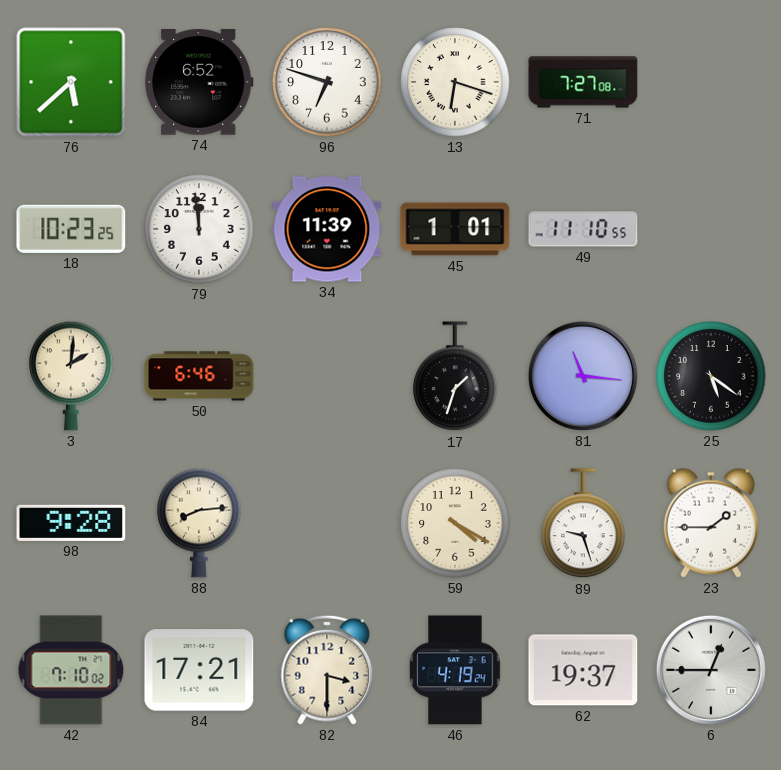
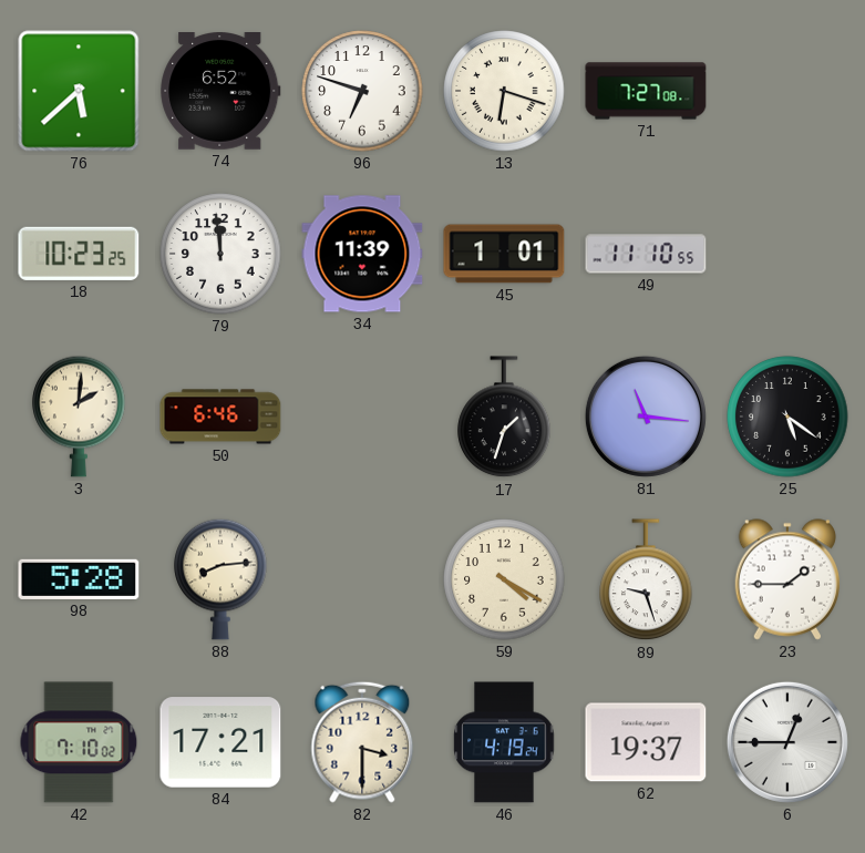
98: 9:28 -> 5:28 (79, 579)
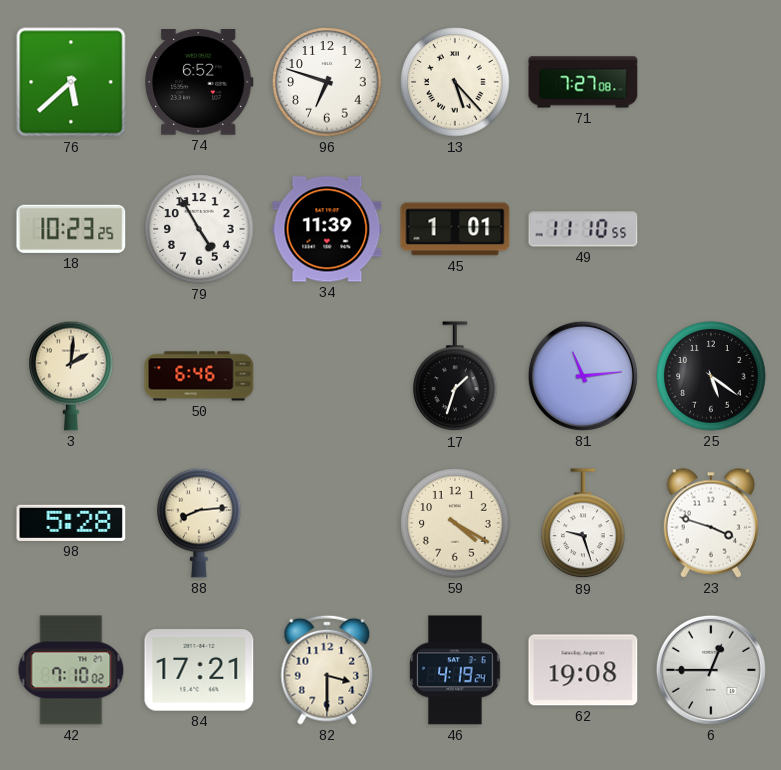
13: 6:18 -> 5:23 (455, 82)
79: 11:59 -> 4:55 (199, 229)
81: 11:16 -> 11:14 (583, 376)
23: 1:45 -> 3:48 (711, 523)
62: 19:37 -> 19:08 (583, 670)
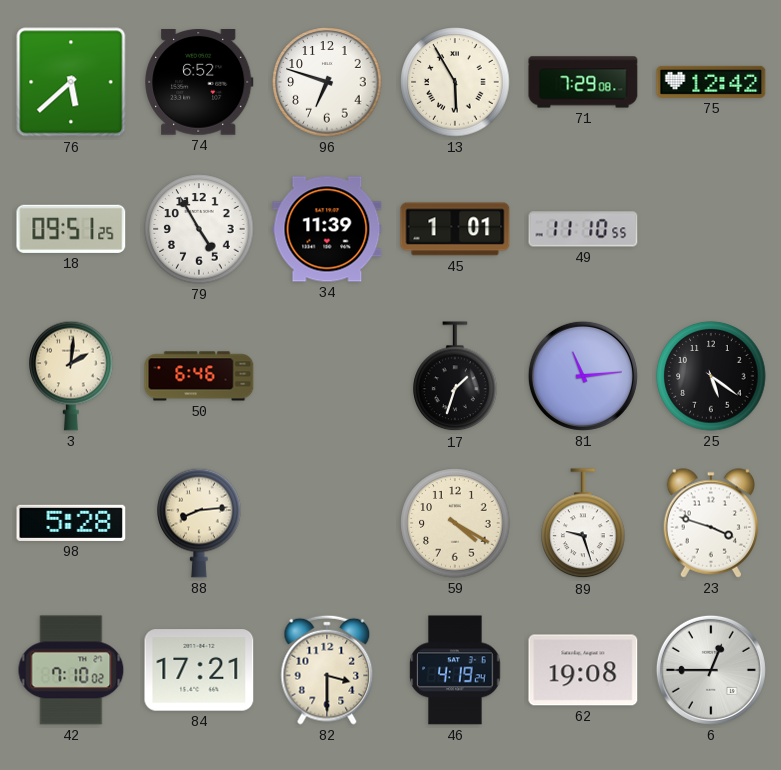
13: 5:23 -> 5:55 (455, 82)
71: 7:27 -> 7:29 (583, 82)
75: none -> 12:42 (711, 82)
18: 10:23 -> 09:51 (71, 229)
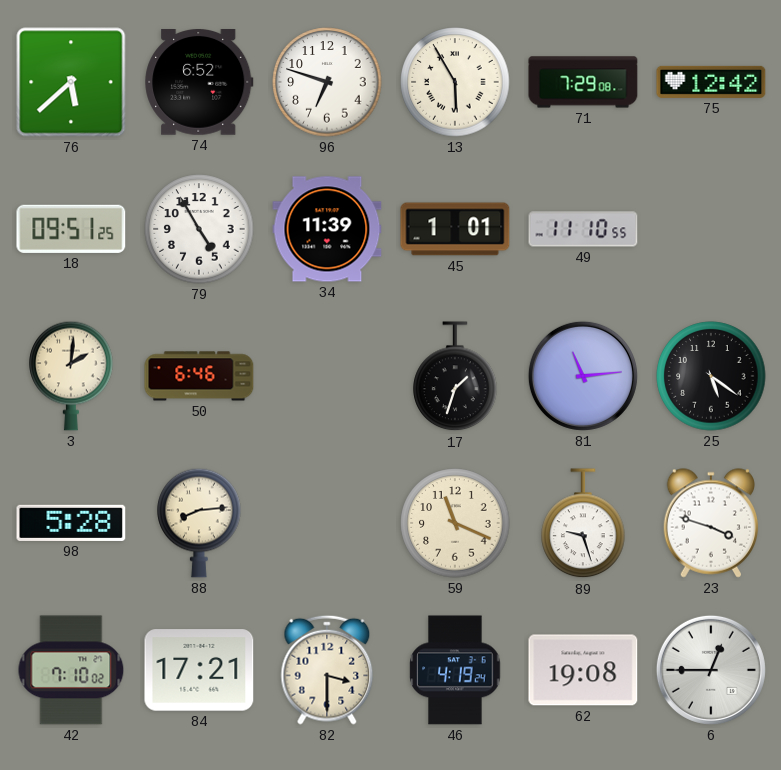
59: 4:20 -> 11:19 (455, 523)
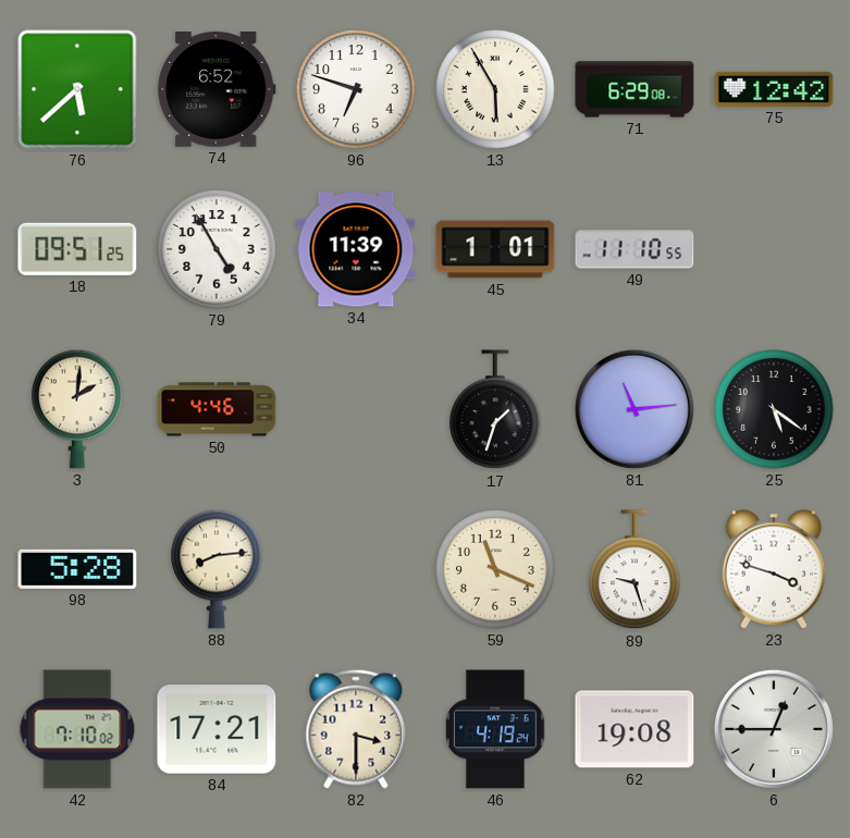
71: 7:29 -> 6:29 (635, 89)
50: 6:46 -> 4:46 (217, 409)
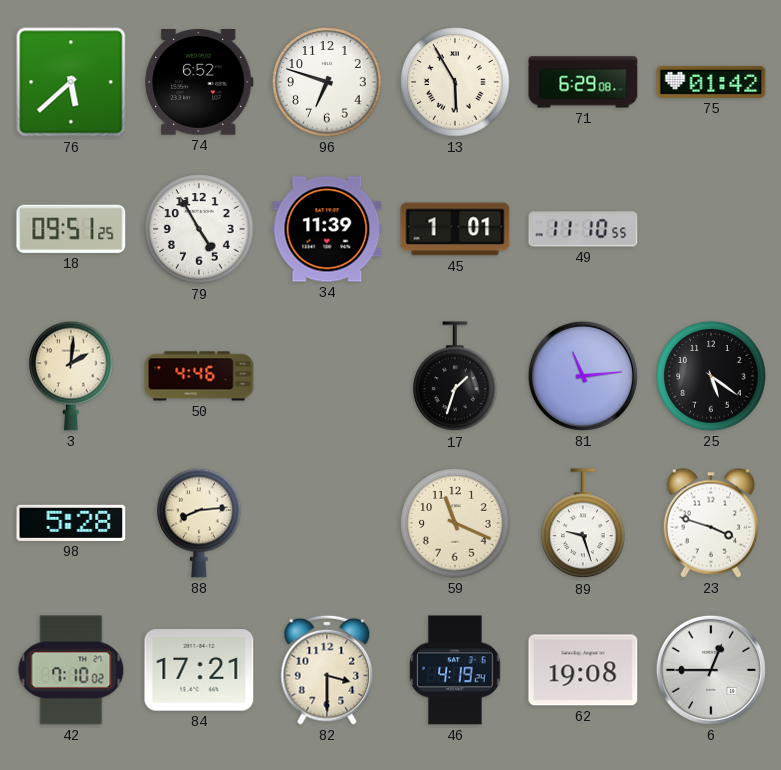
75: 12:42 -> 01:42 (711, 82)
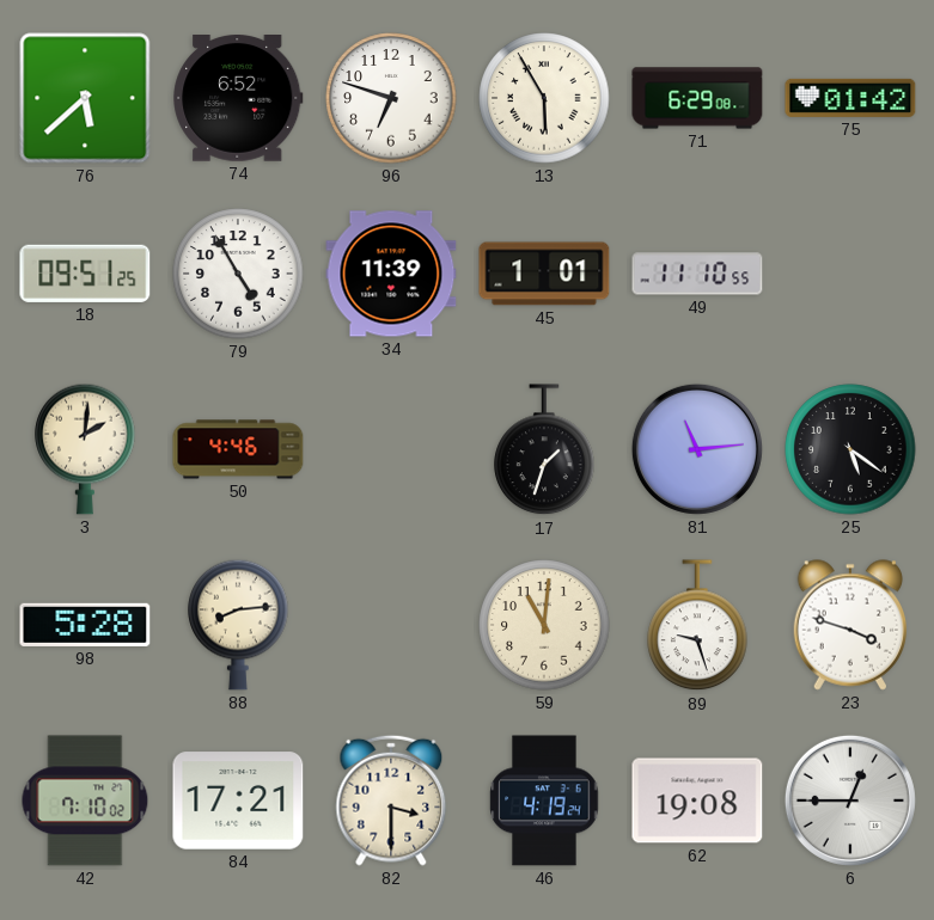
59: 11:19 -> 11:01 (544, 625)
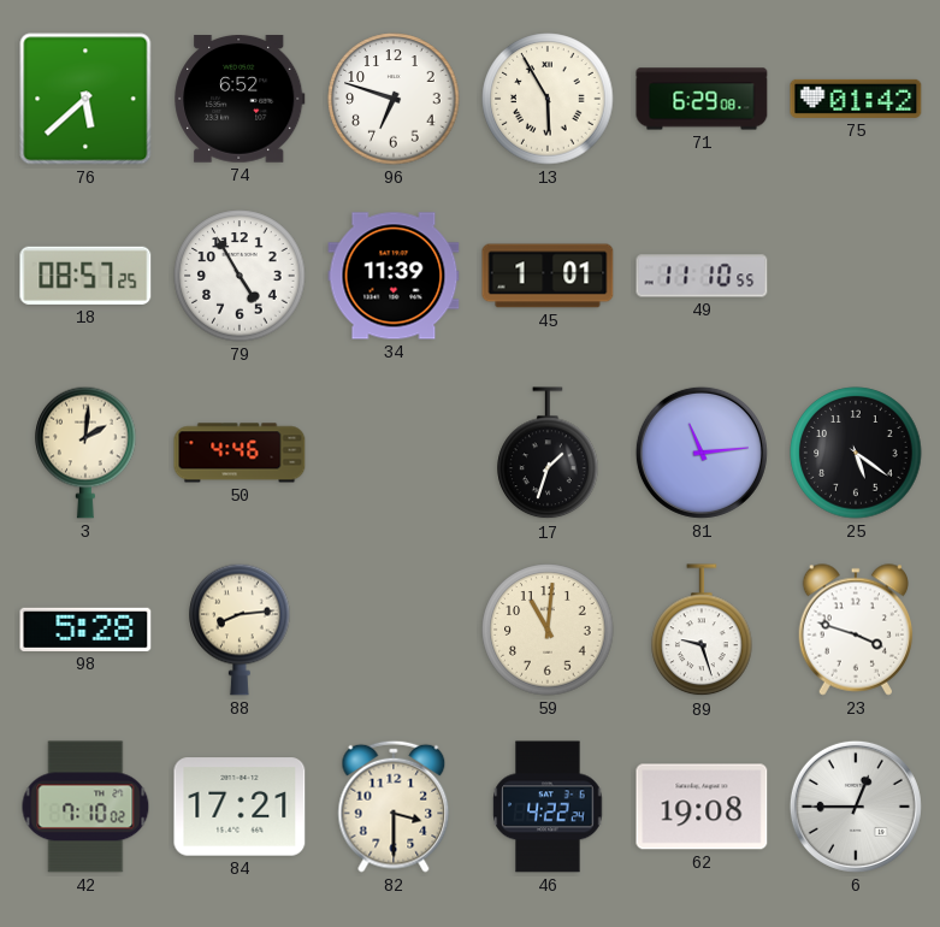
18: 09:51 -> 08:57 (85, 276)
46: 4:19 -> 4:22 (548, 807)
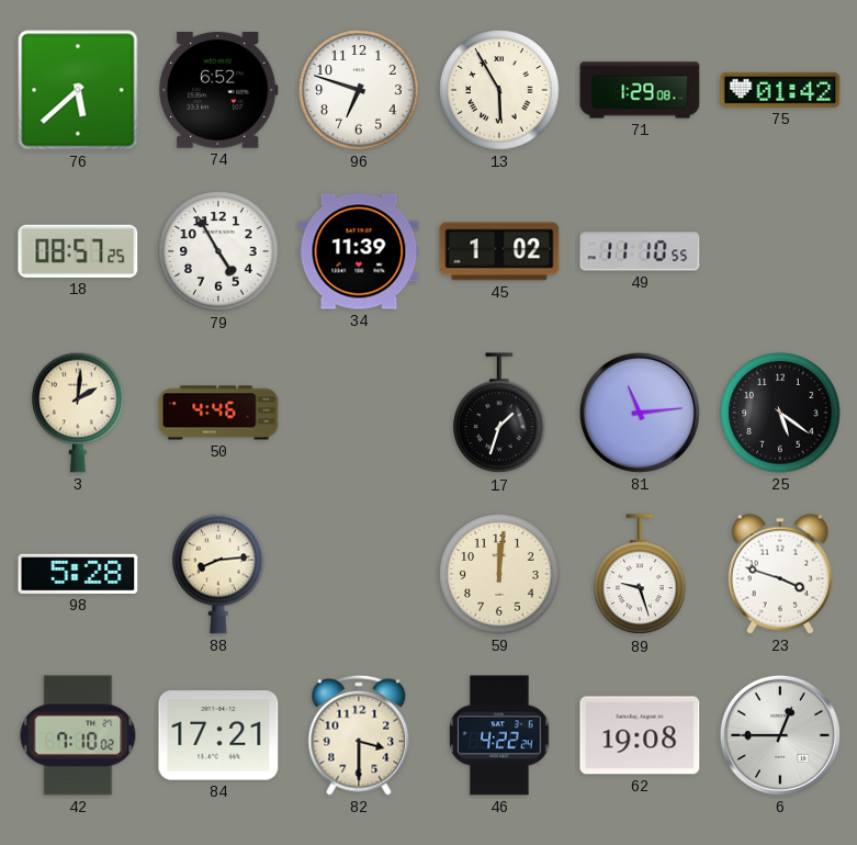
71: 6:29 -> 1:29 (640, 90)
45: 1:01 -> 1:02 (499, 251)
59: 11:01 -> 12:01 (499, 574)
